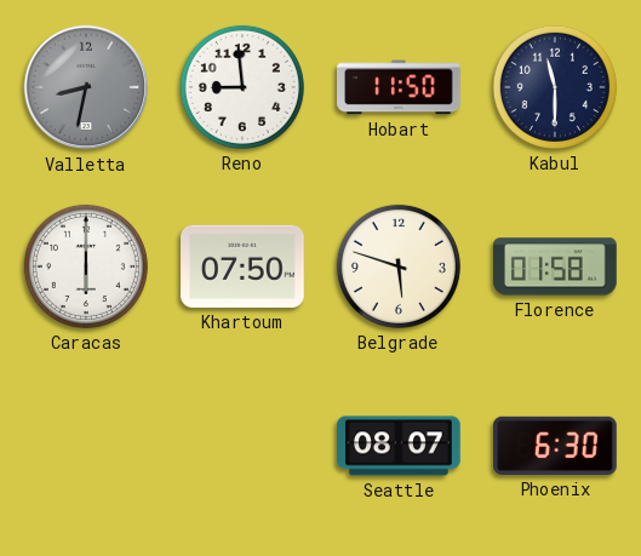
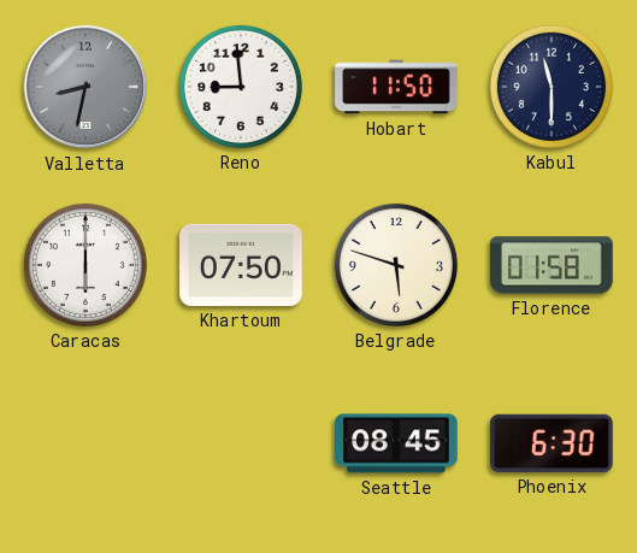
Seattle: 08:07 -> 08:45 (396, 443)
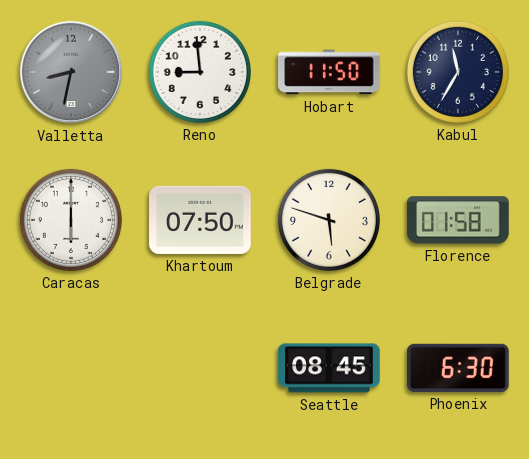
Kabul: 11:30 -> 11:35 (458, 72)
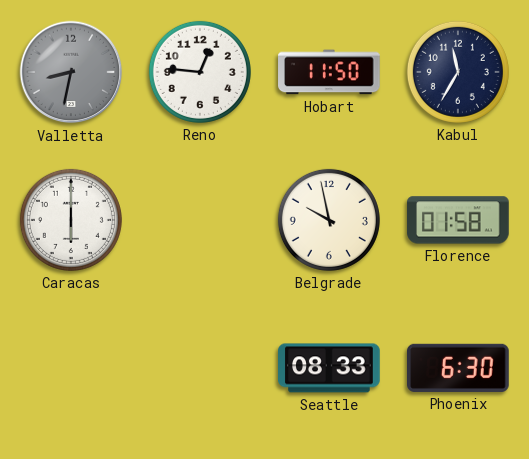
Reno: 8:59 -> 12:46 (200, 72)
Khartoum: 07:50 -> none (200, 220)
Belgrade: 5:48 -> 9:58 (329, 220)
Seattle: 08:45 -> 08:33 (329, 368)
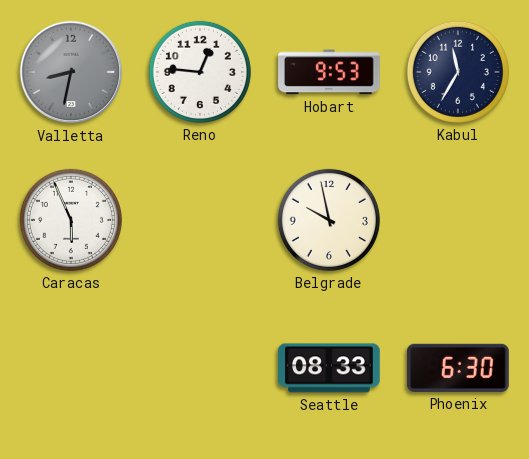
Hobart: 11:50 -> 9:53 (329, 72)
Caracas: 6:00 -> 5:56 (71, 220)
Florence: 01:58 -> none (458, 220)
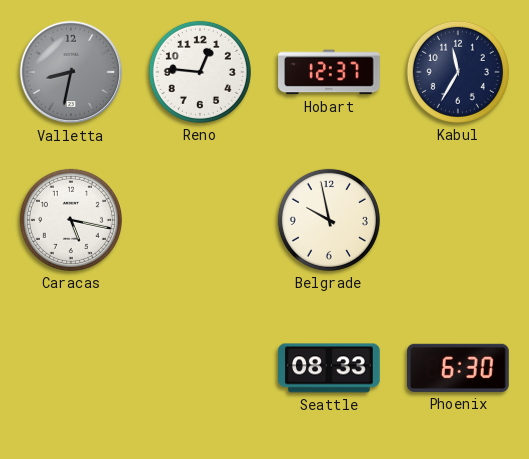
Hobart: 9:53 -> 12:37 (329, 72)
Caracas: 5:56 -> 5:17 (71, 220)
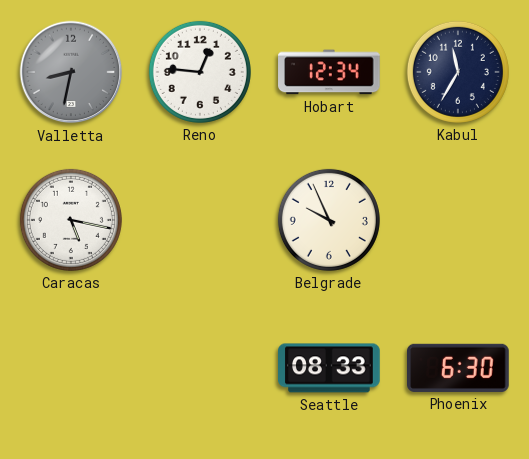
Hobart: 12:37 -> 12:34 (329, 72)
Belgrade: 9:58 -> 9:56 (329, 220)
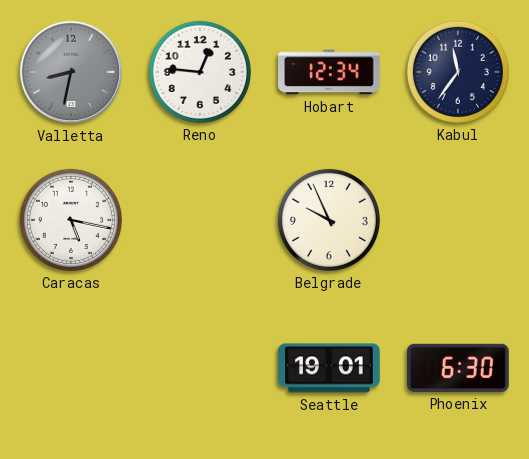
Kabul: 11:35 -> 11:36 (458, 72)
Seattle: 08:33 -> 19:01 (329, 368)
